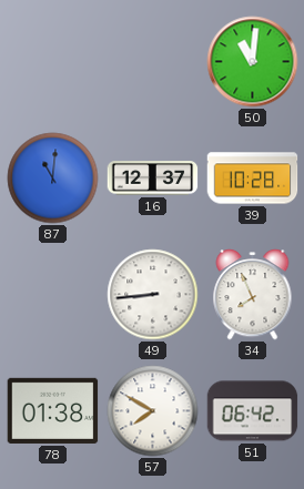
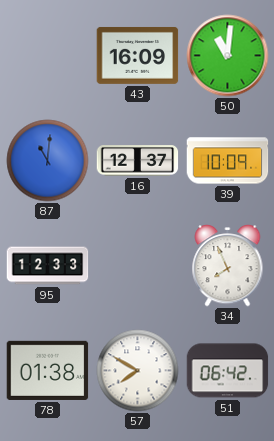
43: none -> 16:09 (138, 55)
39: 10:28 -> 10:09 (228, 161)
95: none -> 12:33 (48, 266)
49: 8:44 -> none (153, 295)
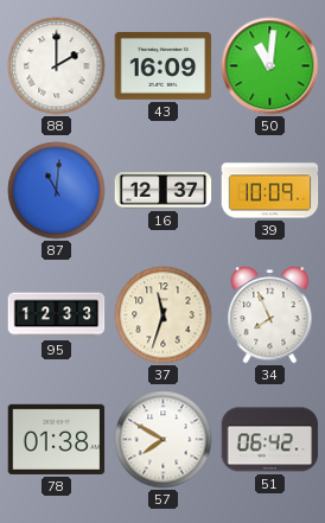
88: none -> 2:00 (57, 66)
37: none -> 11:33 (164, 315)
